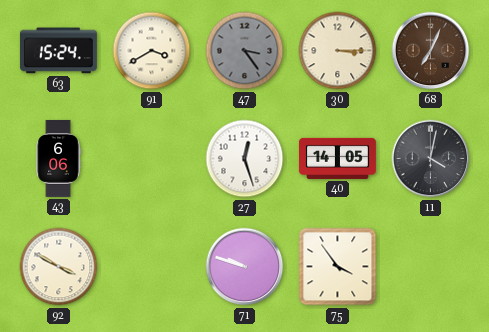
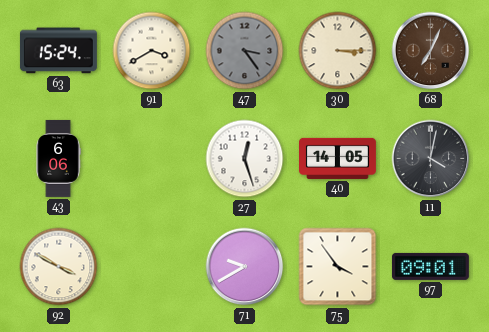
71: 9:48 -> 9:40 (245, 267)
97: none -> 09:01 (430, 266)
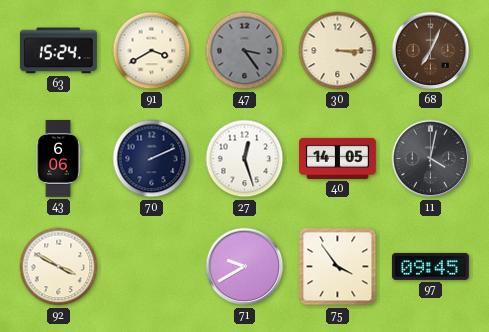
70: none -> 2:11 (152, 159)
97: 09:01 -> 09:45 (430, 266)
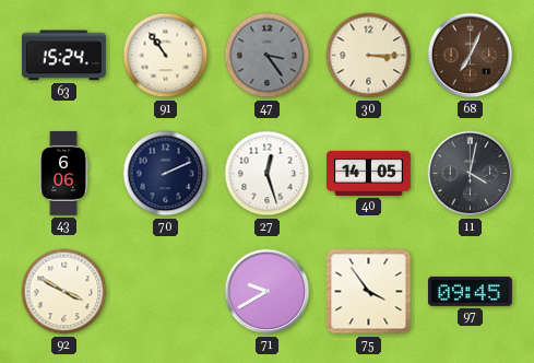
91: 3:40 -> 10:54 (166, 56)
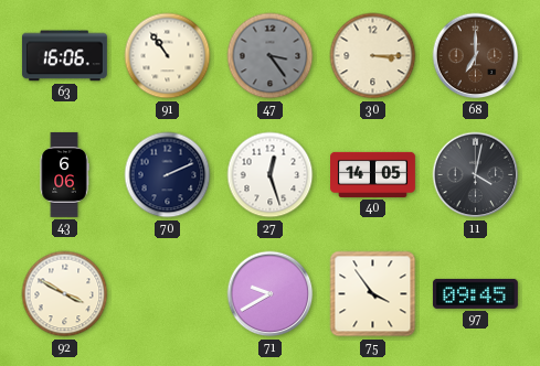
63: 15:24 -> 16:06 (64, 56)
68: 7:04 -> 7:00 (476, 56)
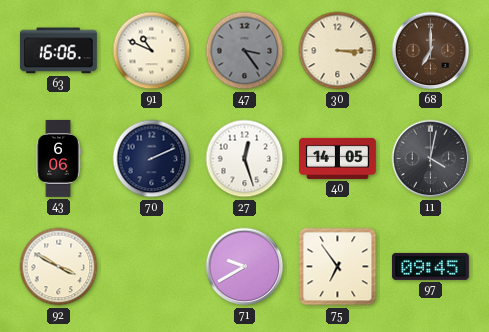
91: 10:54 -> 10:49 (152, 51)
75: 3:54 -> 6:54 (338, 267)
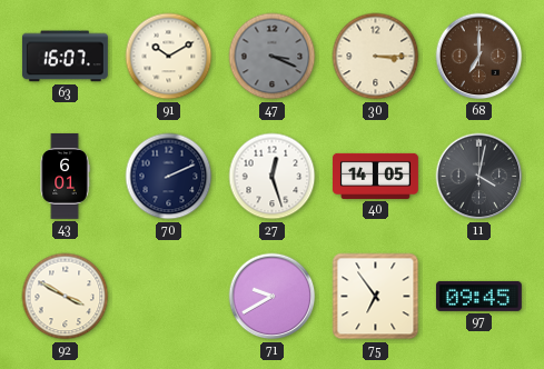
63: 16:06 -> 16:07 (65, 57)
91: 10:49 -> 10:10 (169, 57)
47: 3:24 -> 3:19 (273, 57)
43: 6:06 -> 6:01 (65, 176)
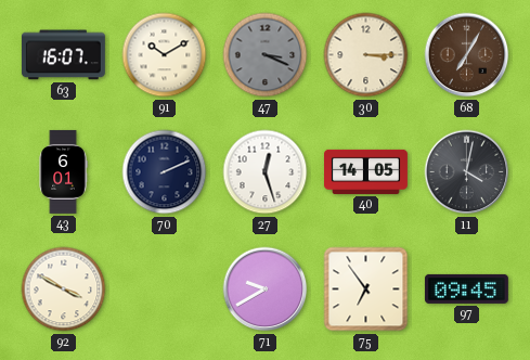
68: 7:00 -> 7:05 (467, 55)
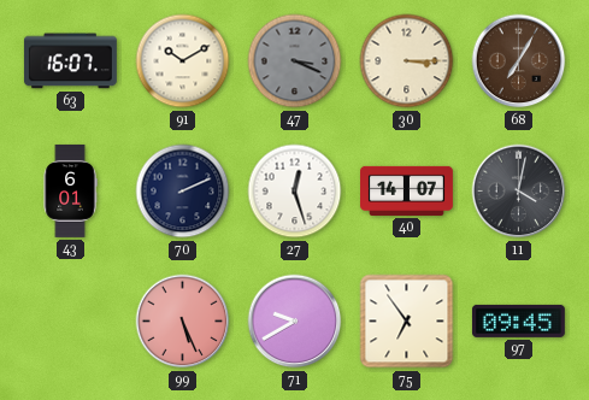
40: 14:05 -> 14:07 (407, 190)
92: 3:50 -> none (64, 290)
99: none -> 5:26 (183, 322)
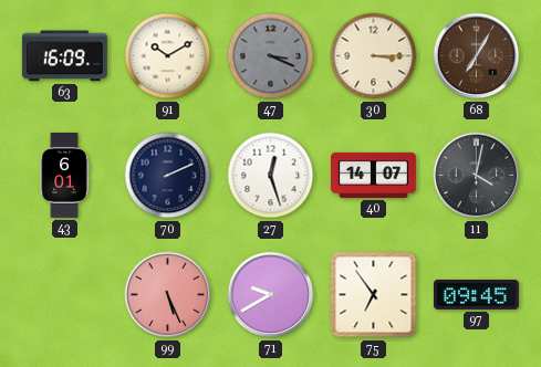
63: 16:07 -> 16:09 (64, 56)
